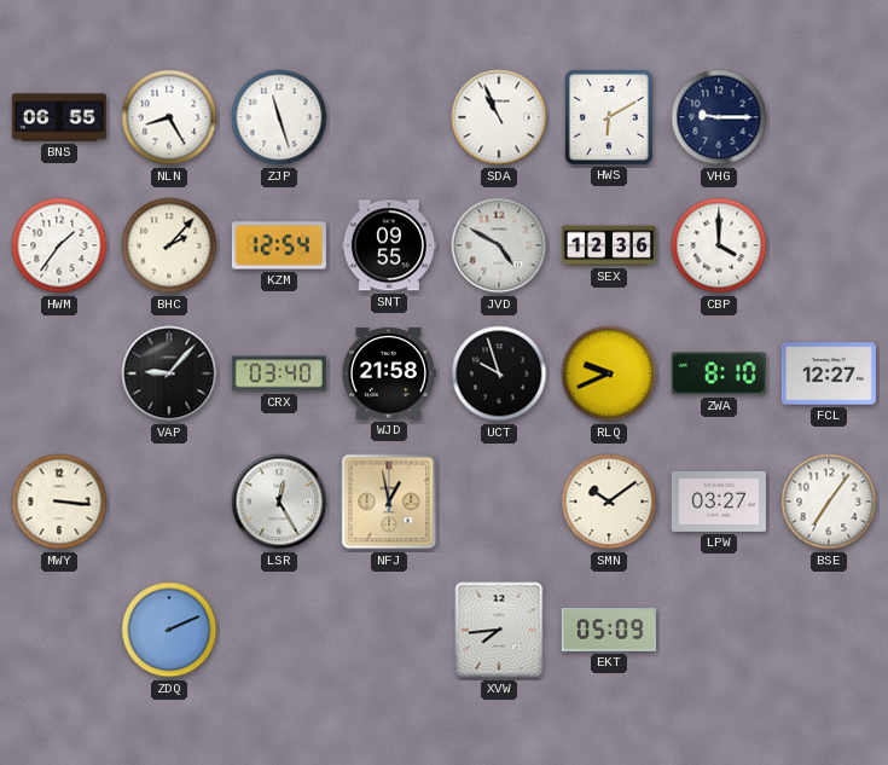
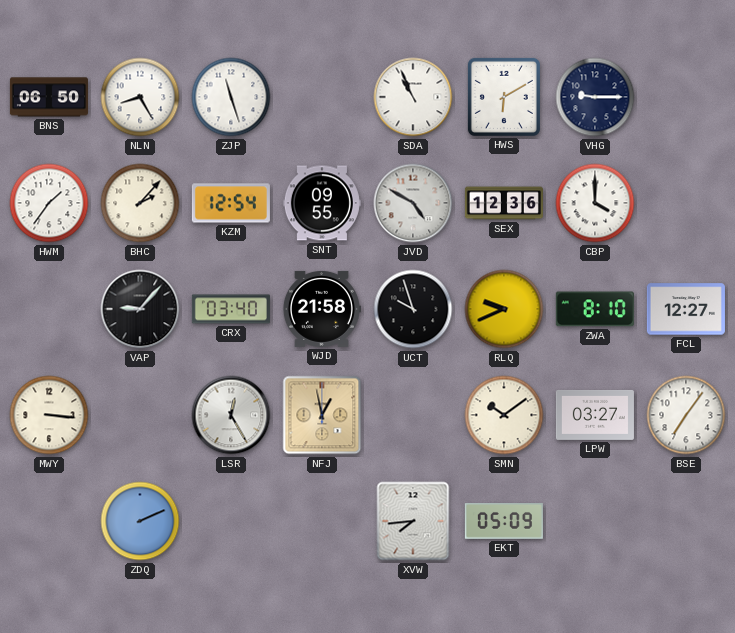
BNS: 06:55 -> 06:50 (49, 97)
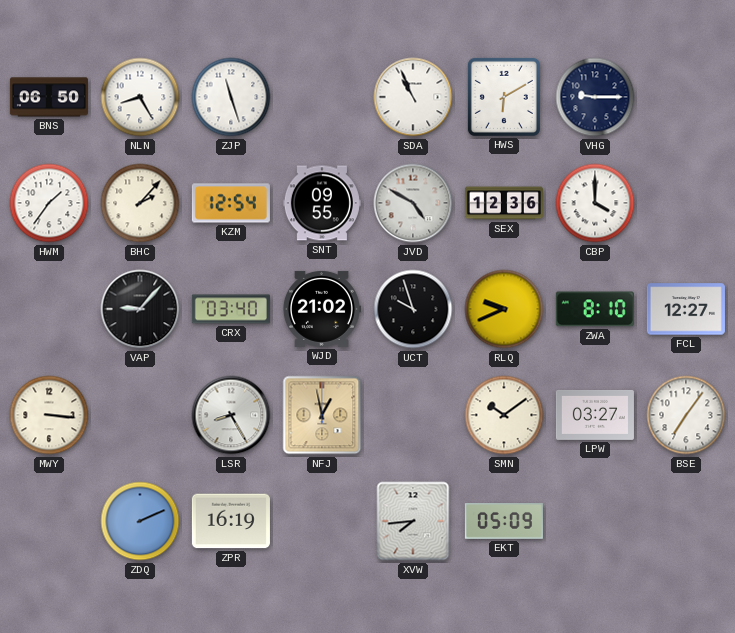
WJD: 21:58 -> 21:02 (321, 309)
LSR: 12:25 -> 8:25 (231, 415)
ZPR: none -> 16:19 (231, 521)
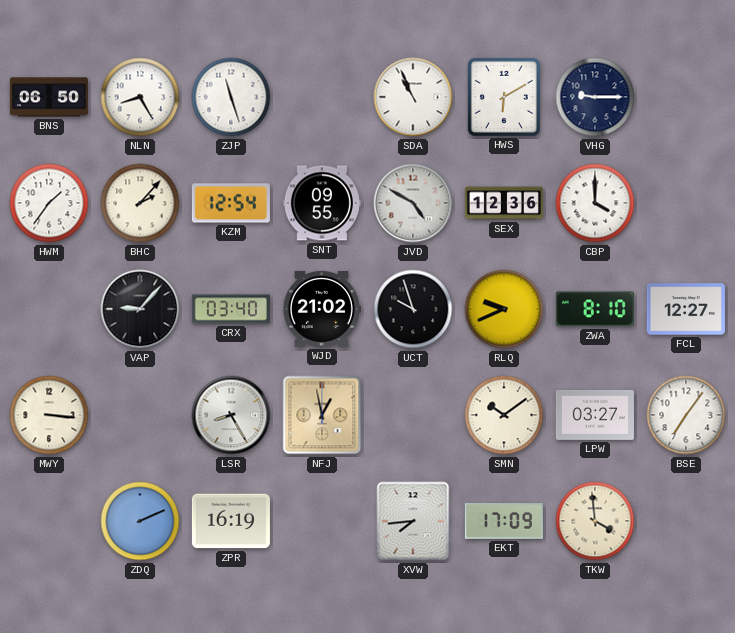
EKT: 05:09 -> 17:09 (504, 522)
TKW: none -> 3:59 (595, 521)
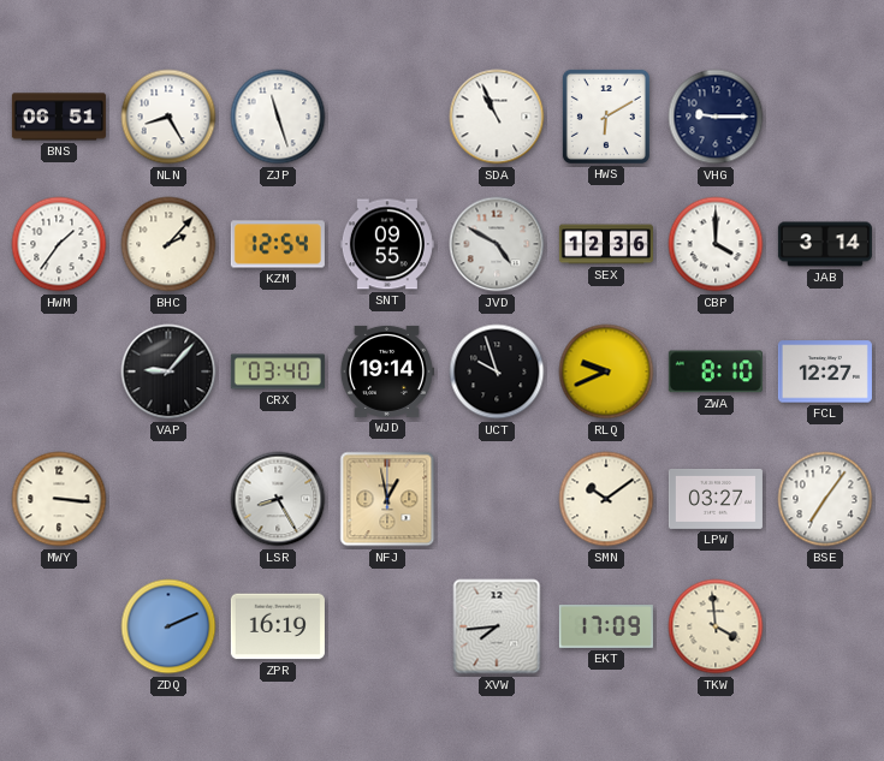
BNS: 06:50 -> 06:51 (59, 117)
JAB: none -> 3:14 (825, 244)
WJD: 21:02 -> 19:14 (386, 371)
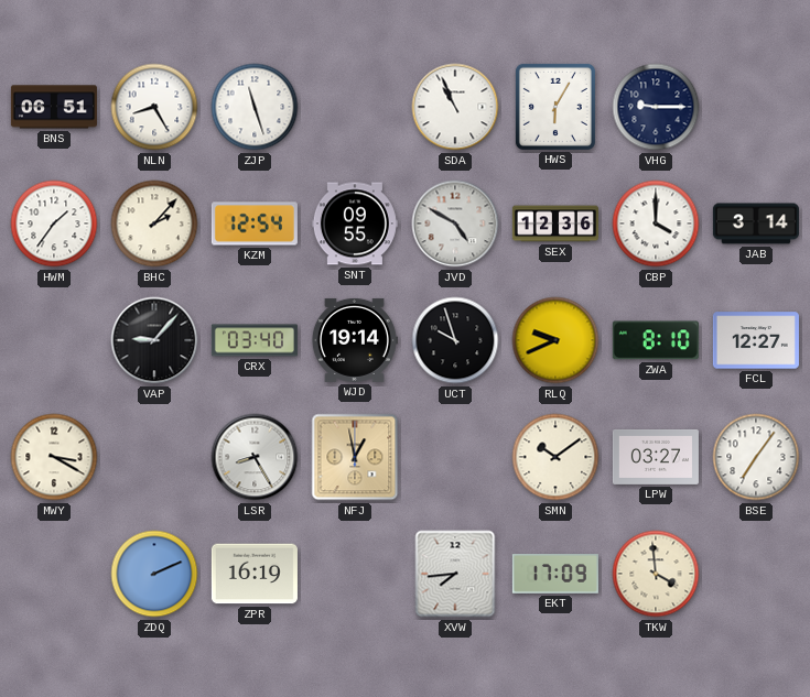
HWS: 6:10 -> 6:05 (555, 107)
MWY: 3:16 -> 3:20 (54, 457)
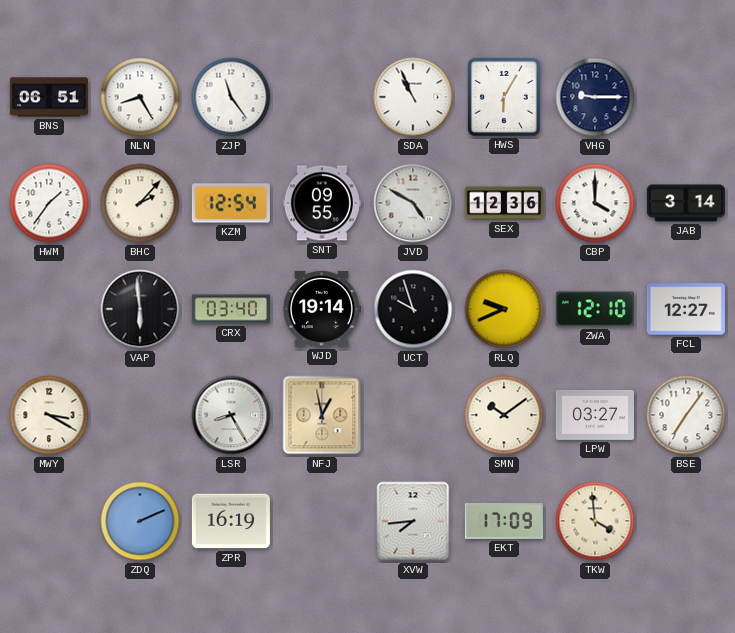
ZJP: 11:27 -> 11:24 (231, 97)
VAP: 9:07 -> 5:59 (140, 309)
ZWA: 8:10 -> 12:10 (595, 309)
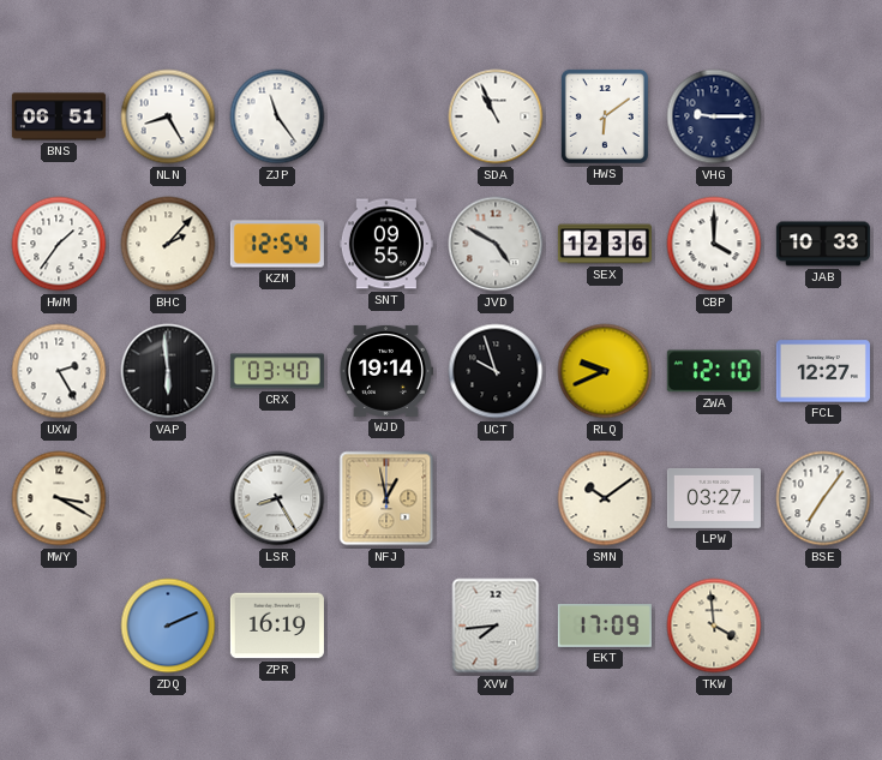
HWS: 6:05 -> 6:09 (605, 116)
JAB: 3:14 -> 10:33 (823, 244)
UXW: none -> 2:25 (59, 371)
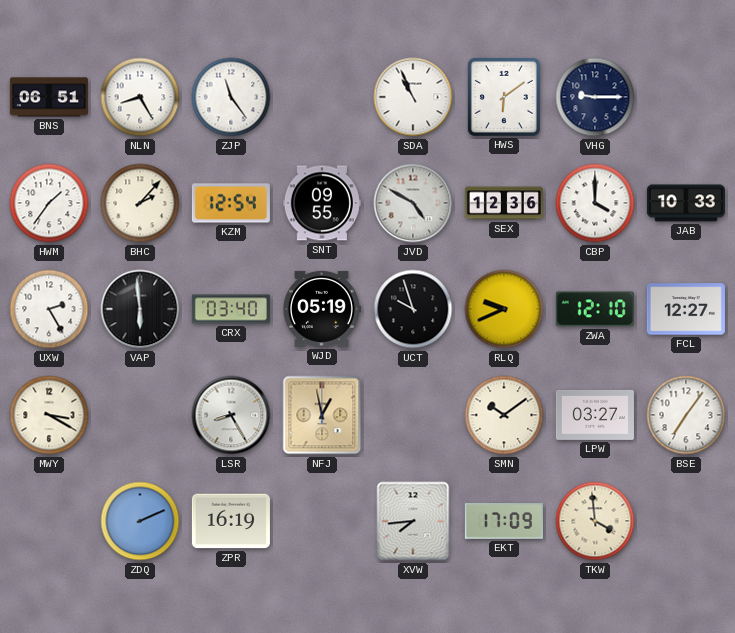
WJD: 19:14 -> 05:19 (321, 309)
